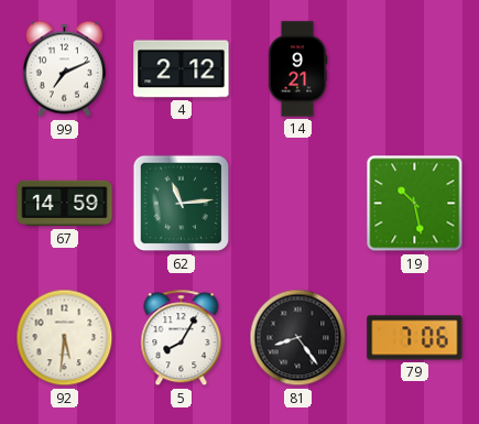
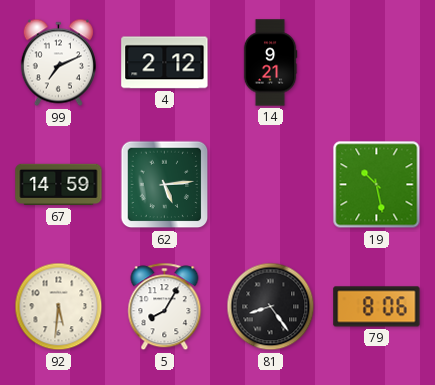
62: 11:14 -> 5:14 (165, 185)
79: 7:06 -> 8:06 (377, 307)
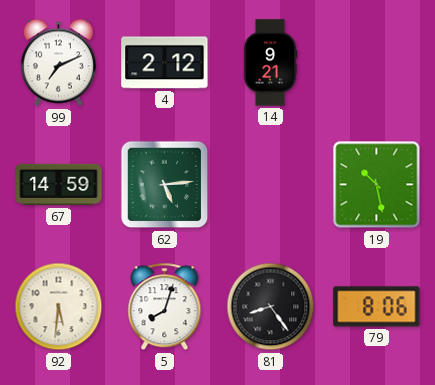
5: 8:05 -> 8:03 (165, 307)
